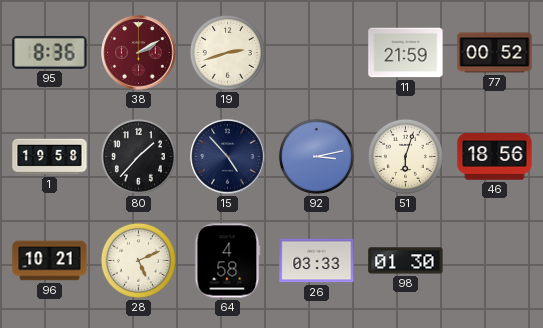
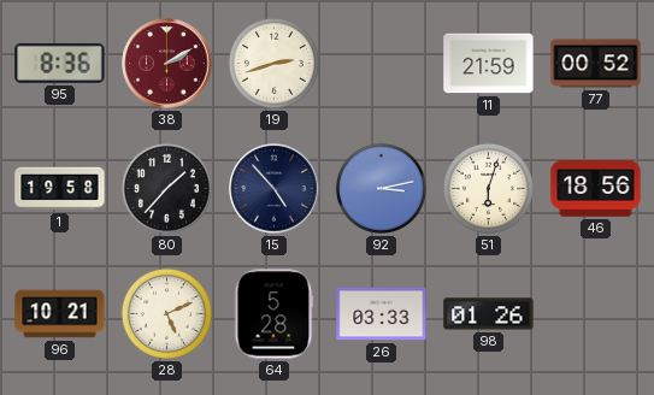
64: 4:58 -> 5:28 (275, 314)
98: 01:30 -> 01:26 (489, 314)
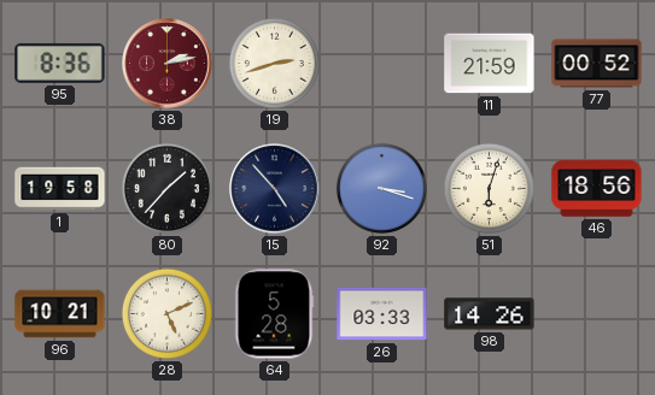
38: 2:10 -> 2:13 (168, 64)
92: 3:13 -> 3:18 (381, 188)
98: 01:26 -> 14:26 (490, 314)
